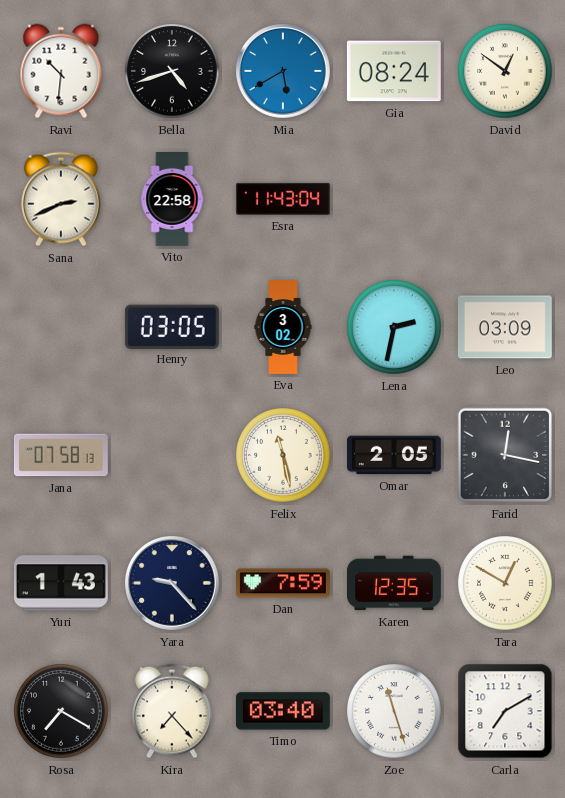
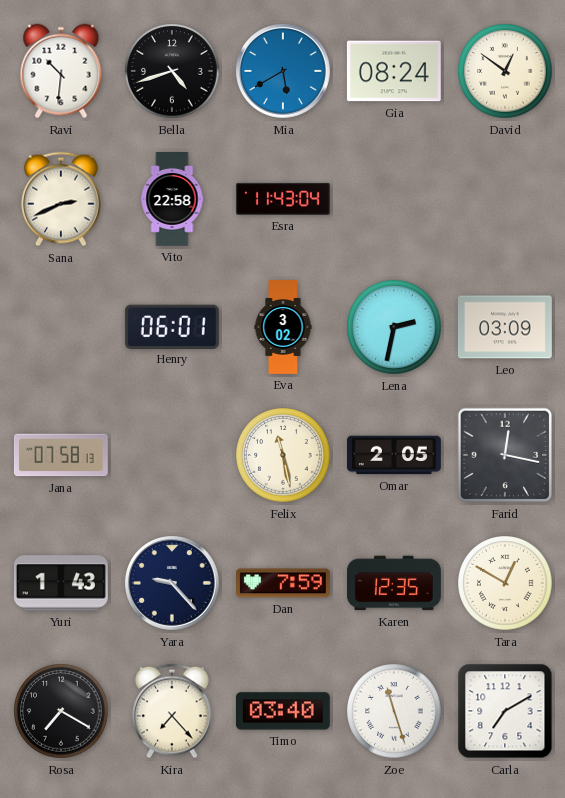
Henry: 03:05 -> 06:01 (172, 326)
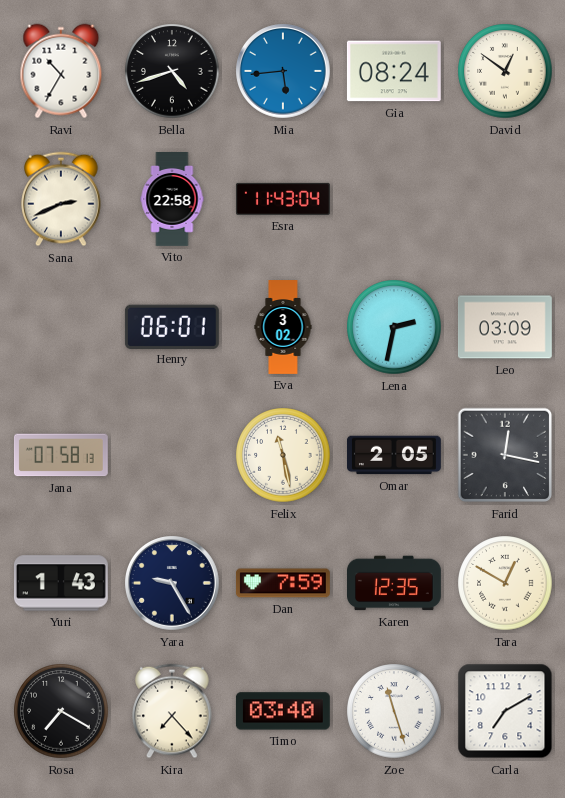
Ravi: 10:31 -> 10:35 (61, 71)
Mia: 5:40 -> 5:44 (284, 72)
Yara: 9:23 -> 9:25 (173, 584)
